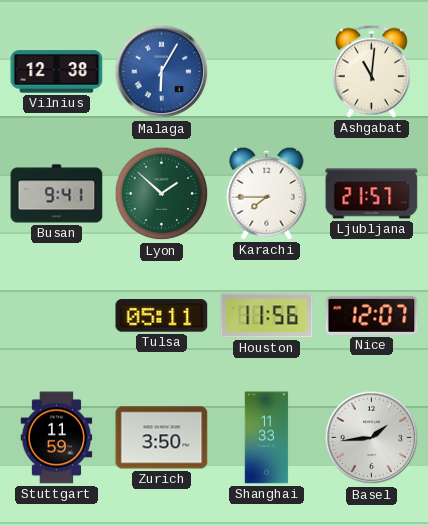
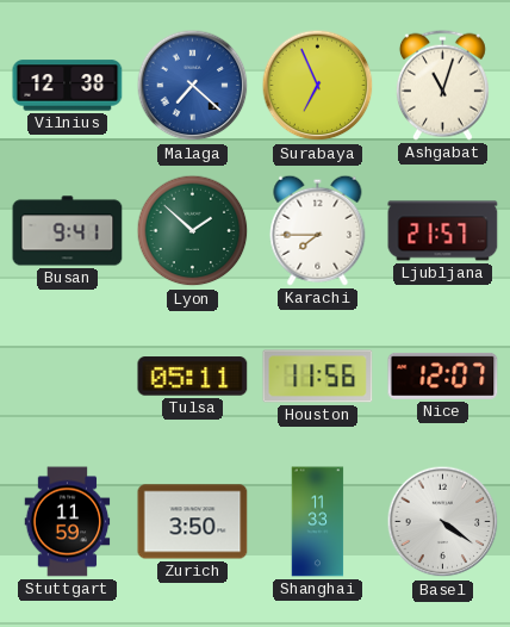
Malaga: 6:05 -> 7:22 (193, 86)
Surabaya: none -> 6:56 (318, 86)
Ashgabat: 11:01 -> 11:03 (442, 85)
Basel: 1:44 -> 4:21 (443, 522)
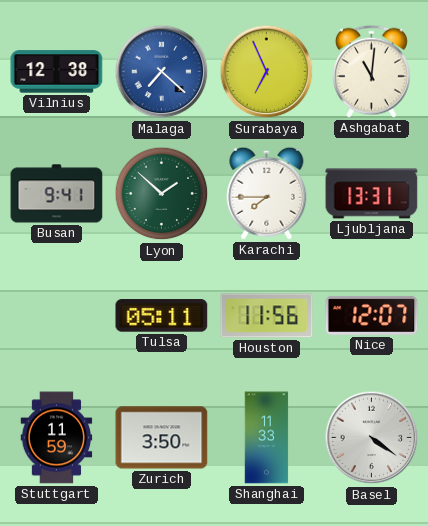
Ashgabat: 11:03 -> 11:01 (371, 71)
Ljubljana: 21:57 -> 13:31 (372, 194)
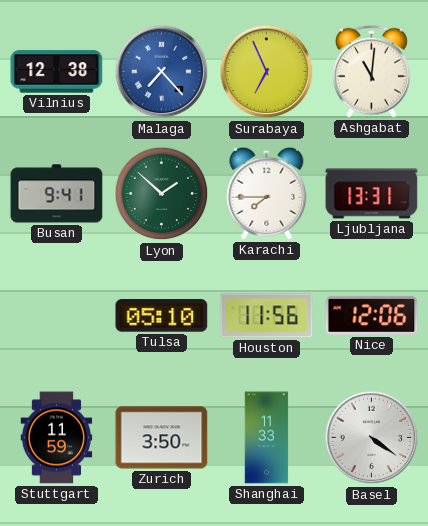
Malaga: 7:22 -> 7:23 (162, 72)
Tulsa: 05:11 -> 05:10 (162, 316)
Nice: 12:07 -> 12:06 (372, 315)
